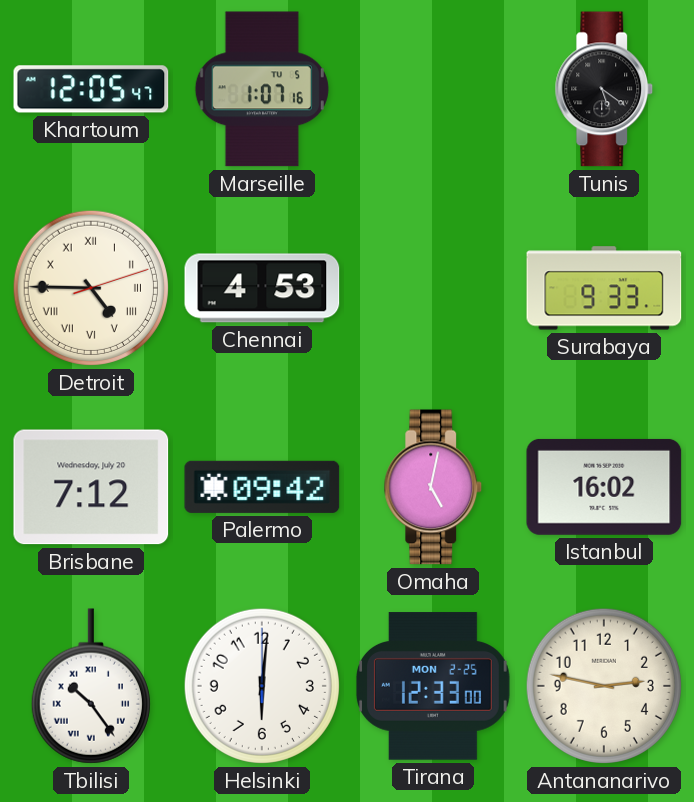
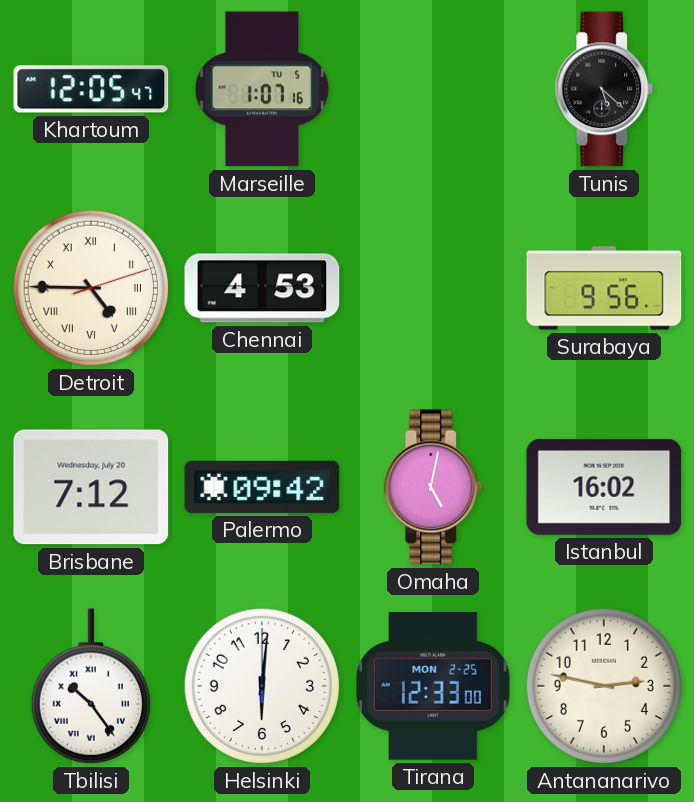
Tunis: 5:21 -> 5:22 (604, 89)
Surabaya: 9:33 -> 9:56 (604, 288)
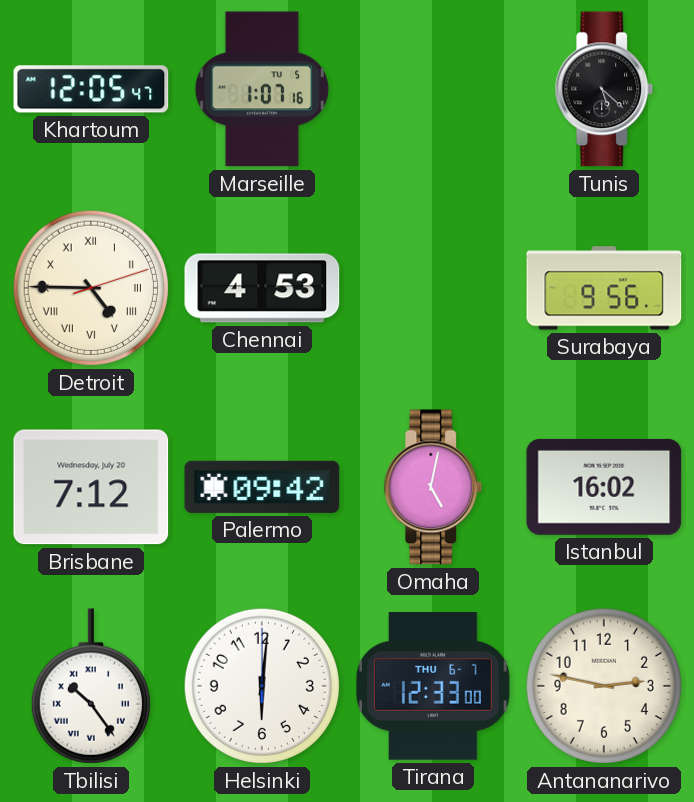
Tirana date: MON 2-25 -> THU 6-7 (433, 686)
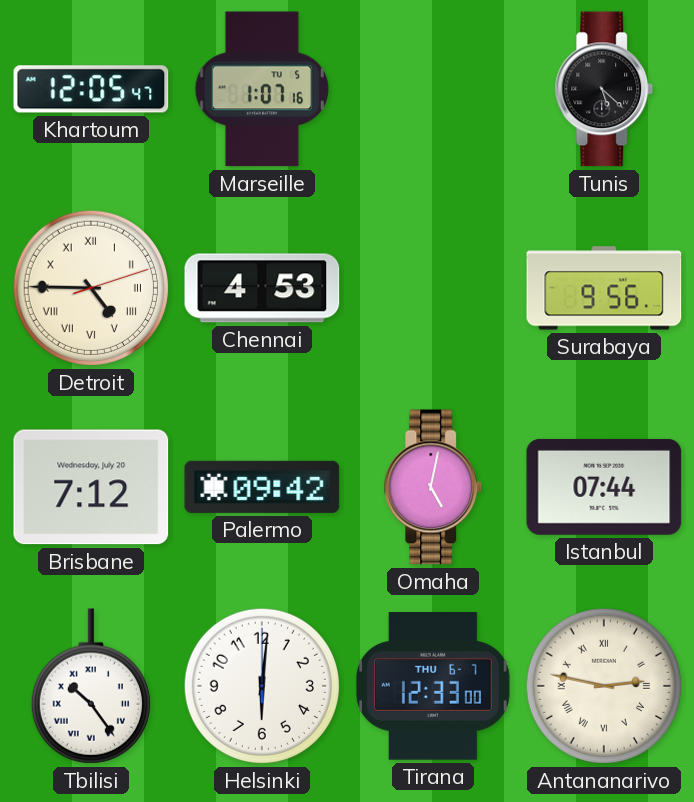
Istanbul: 16:02 -> 07:44 (604, 487)
Antananarivo numerals: Arabic -> Roman (604, 686)
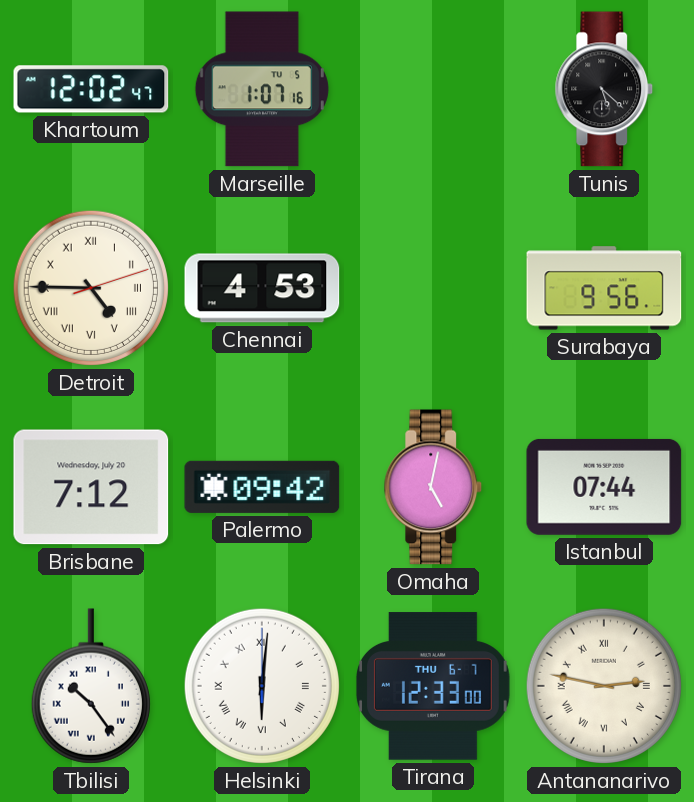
Khartoum: 12:05 -> 12:02 (91, 89)
Helsinki numerals: Arabic -> Roman (262, 686)
